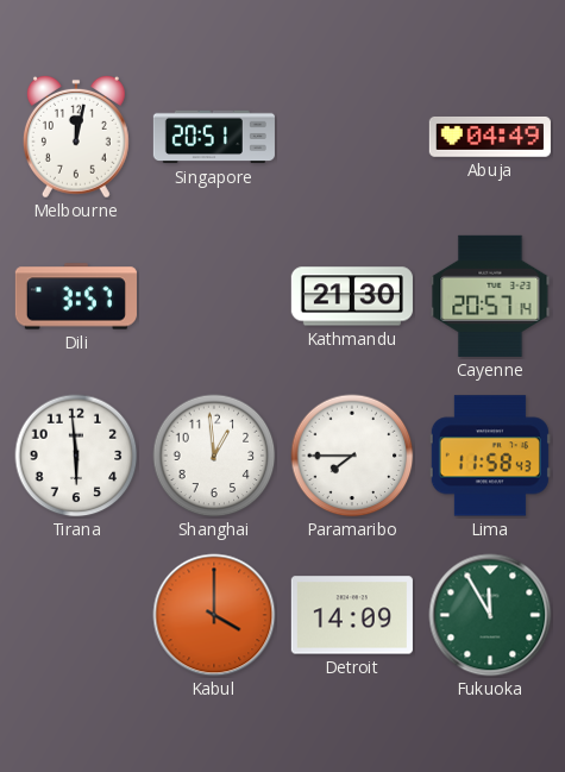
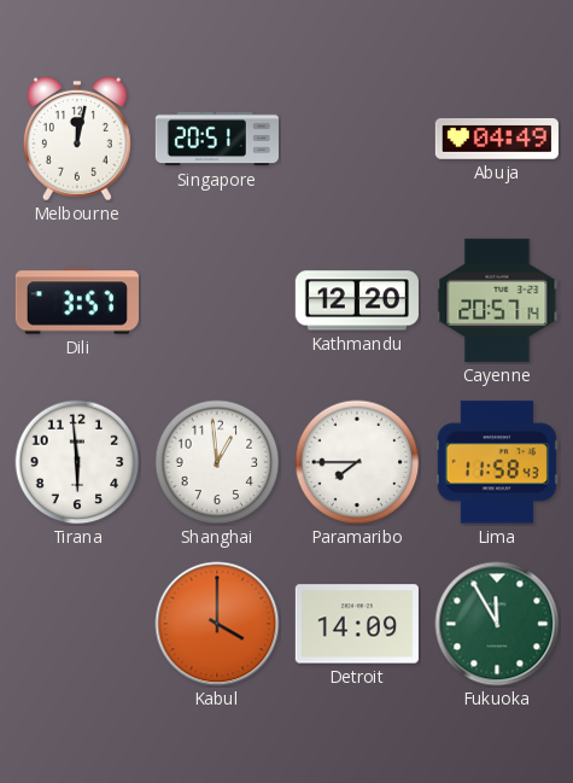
Kathmandu: 21:30 -> 12:20 (357, 300)
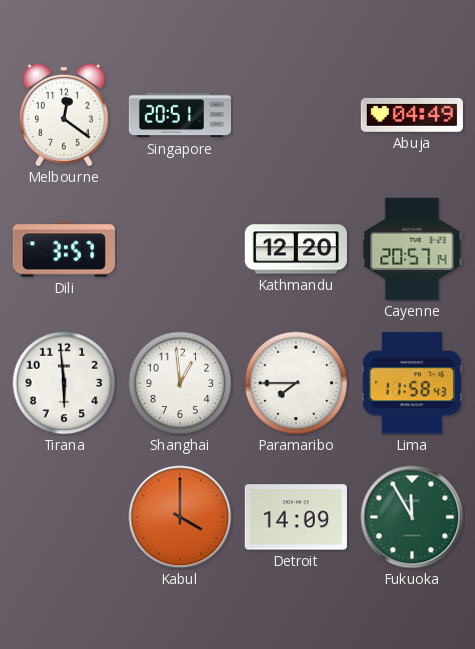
Melbourne: 12:02 -> 12:21 (64, 115)
